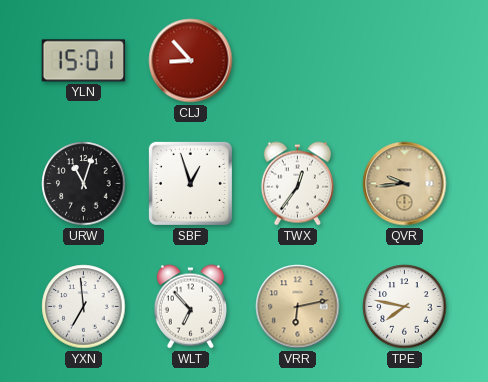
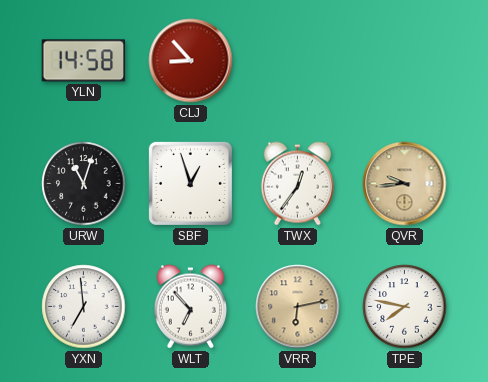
YLN: 15:01 -> 14:58 (84, 61)
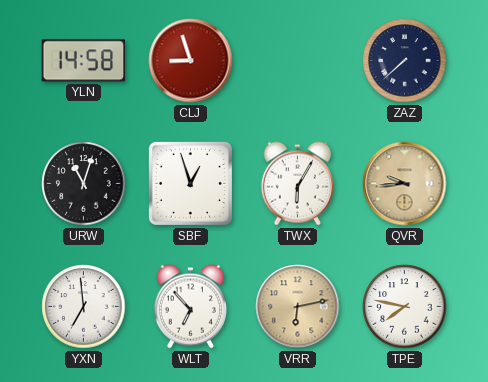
CLJ: 8:53 -> 8:57 (191, 61)
ZAZ: none -> 7:38 (405, 61)
TWX: 12:36 -> 6:05 (297, 184)
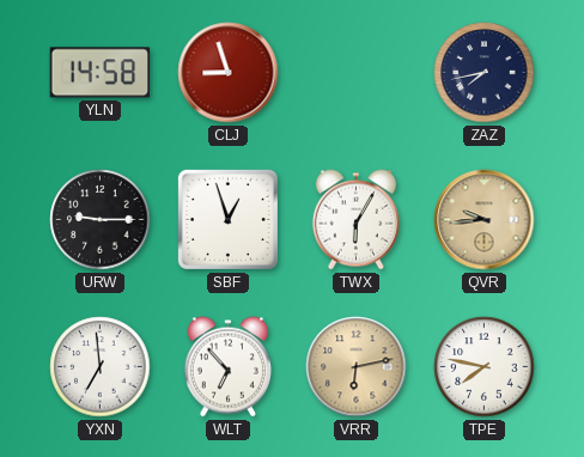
ZAZ: 7:38 -> 7:43 (485, 73)
URW: 11:03 -> 9:15 (101, 220)
